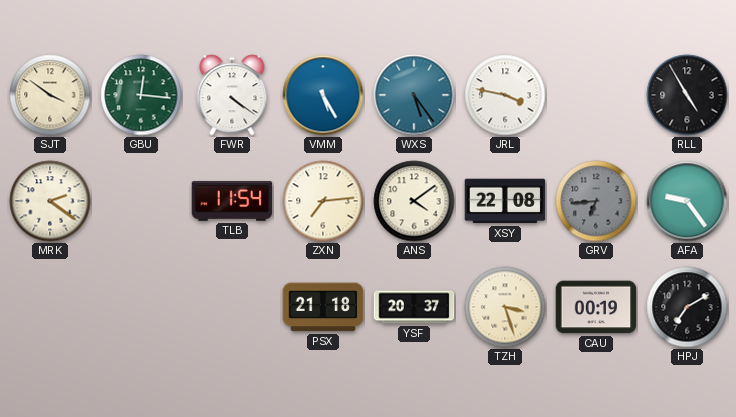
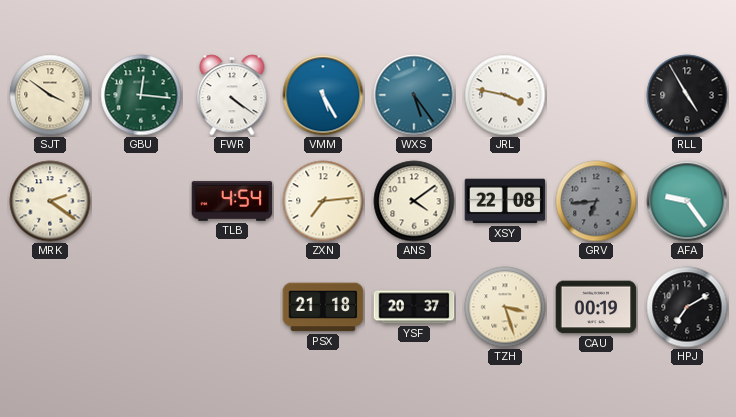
TLB: 11:54 -> 4:54 (232, 201)
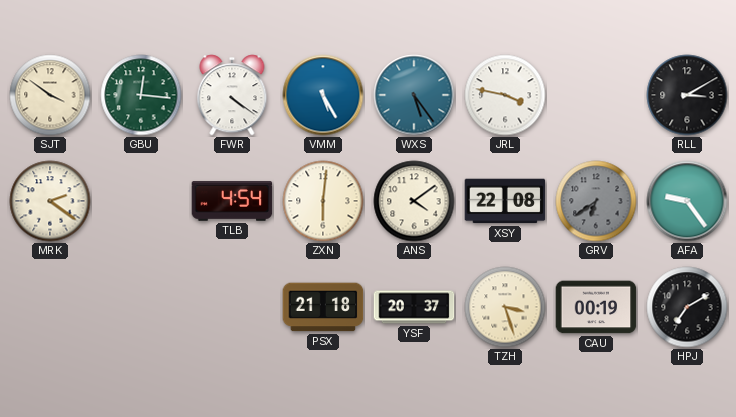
RLL: 4:55 -> 3:10 (687, 95)
ZXN: 7:14 -> 6:01 (323, 201)
GRV: 6:44 -> 6:39 (596, 201)
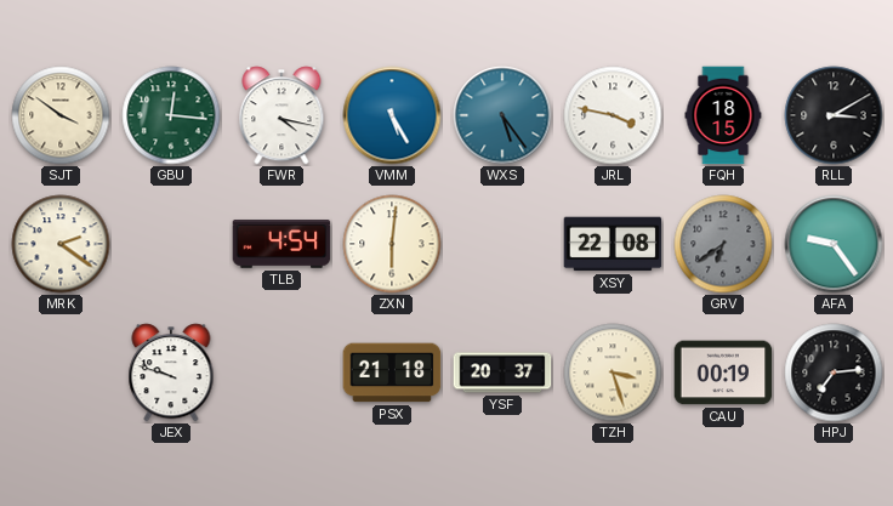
FWR: 4:21 -> 4:17 (281, 115)
FQH: none -> 18:15 (723, 115)
ANS: 4:09 -> none (414, 201)
JEX: none -> 9:48 (171, 373)
HPJ: 7:10 -> 7:14 (834, 373)
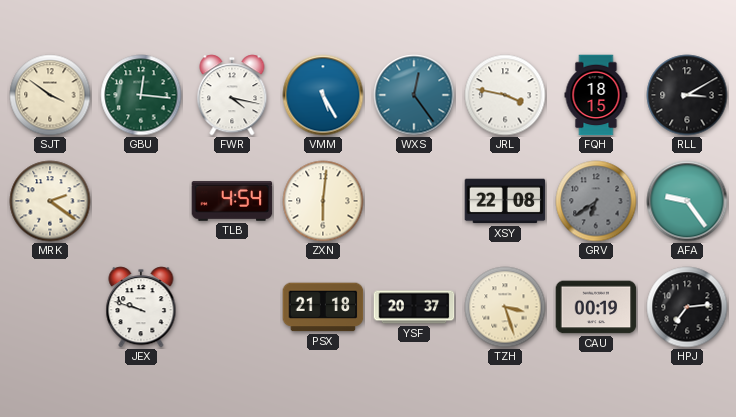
WXS: 5:24 -> 12:24 (414, 95)
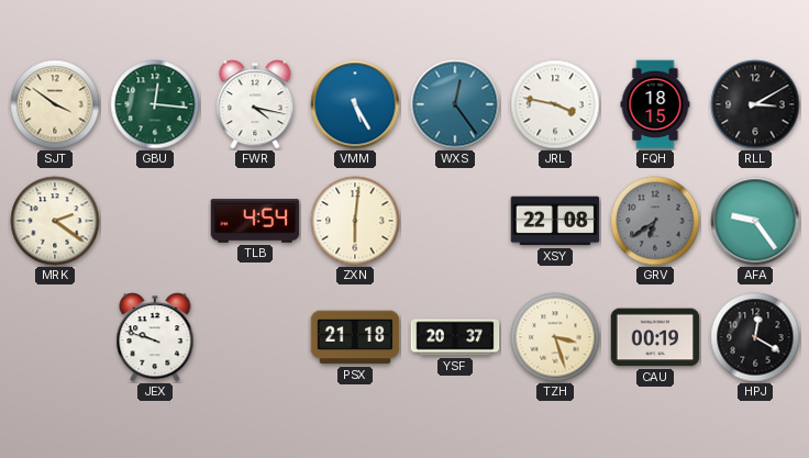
HPJ: 7:14 -> 12:20 (755, 337)
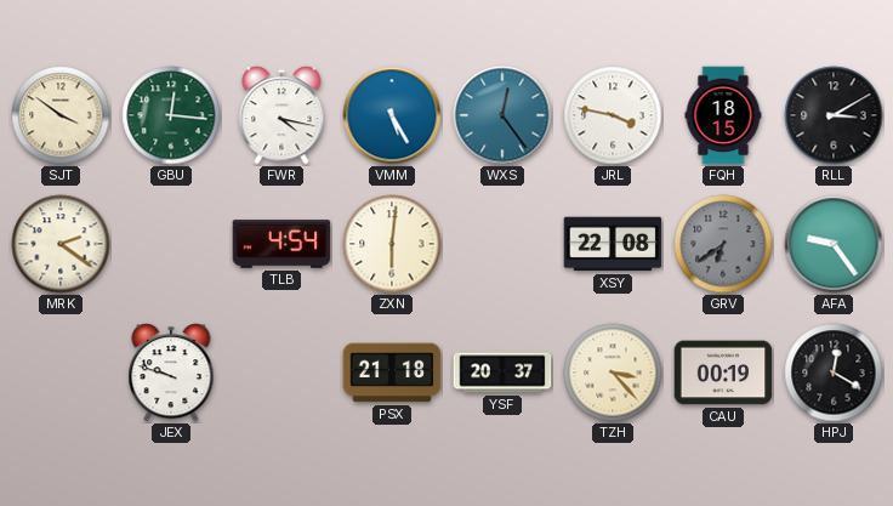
TZH: 3:27 -> 3:23 (613, 373)
